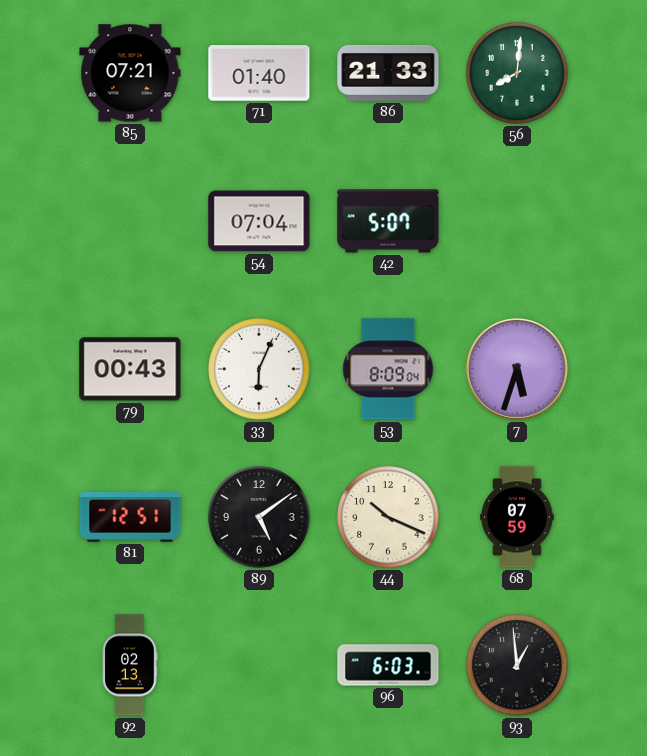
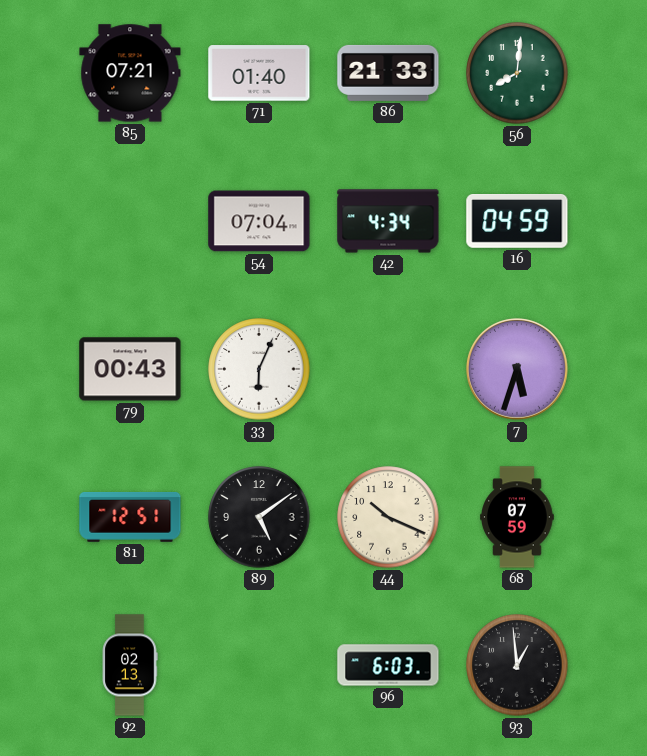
42: 5:07 -> 4:34 (388, 221)
16: none -> 04:59 (517, 222)
53: 8:09 -> none (388, 369)
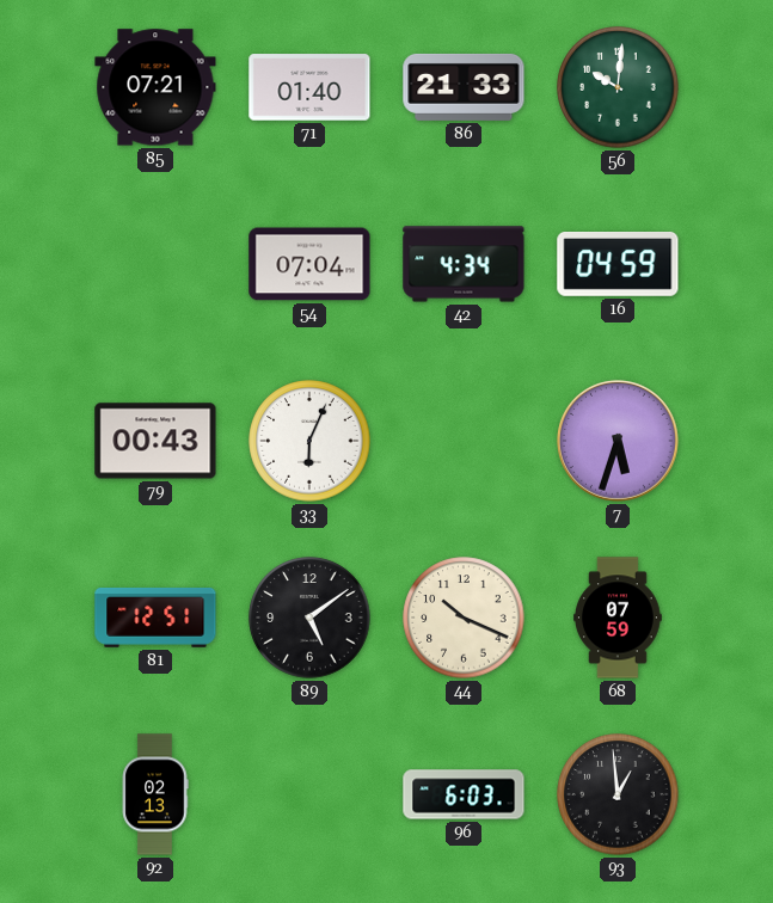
56: 8:01 -> 10:01 (618, 87)
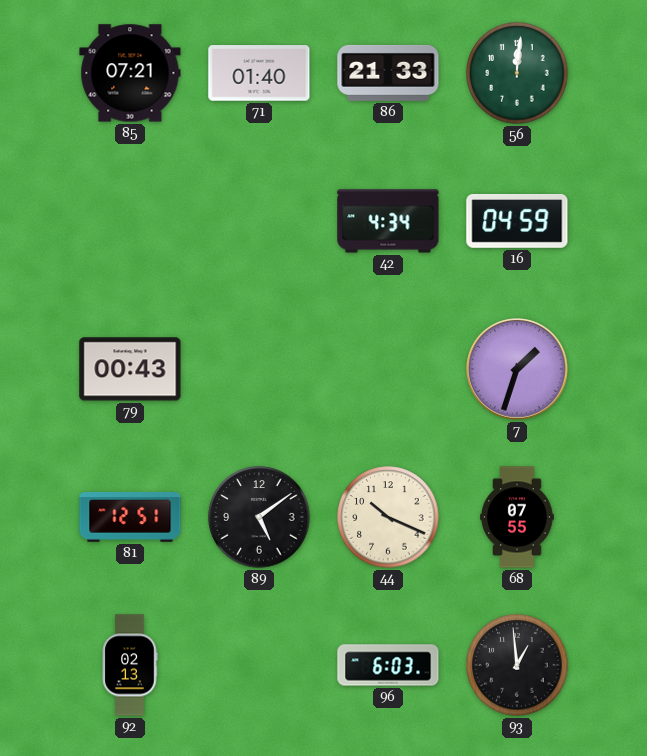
56: 10:01 -> 12:01 (517, 73)
54: 07:04 -> none (309, 264)
33: 6:04 -> none (309, 441)
7: 5:33 -> 1:33 (517, 369)
68: 07:59 -> 07:55 (517, 517)
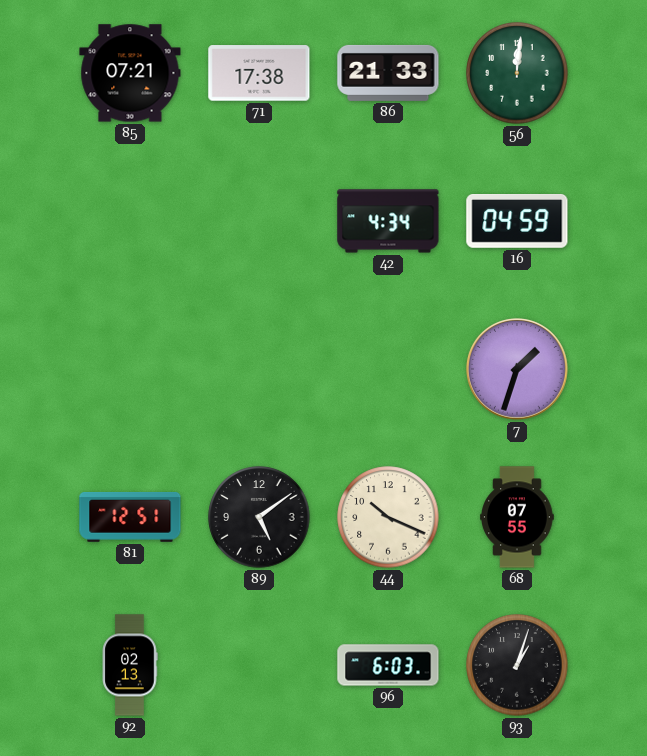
71: 01:40 -> 17:38 (259, 73)
79: 00:43 -> none (130, 369)
93: 12:59 -> 1:03 (517, 665)
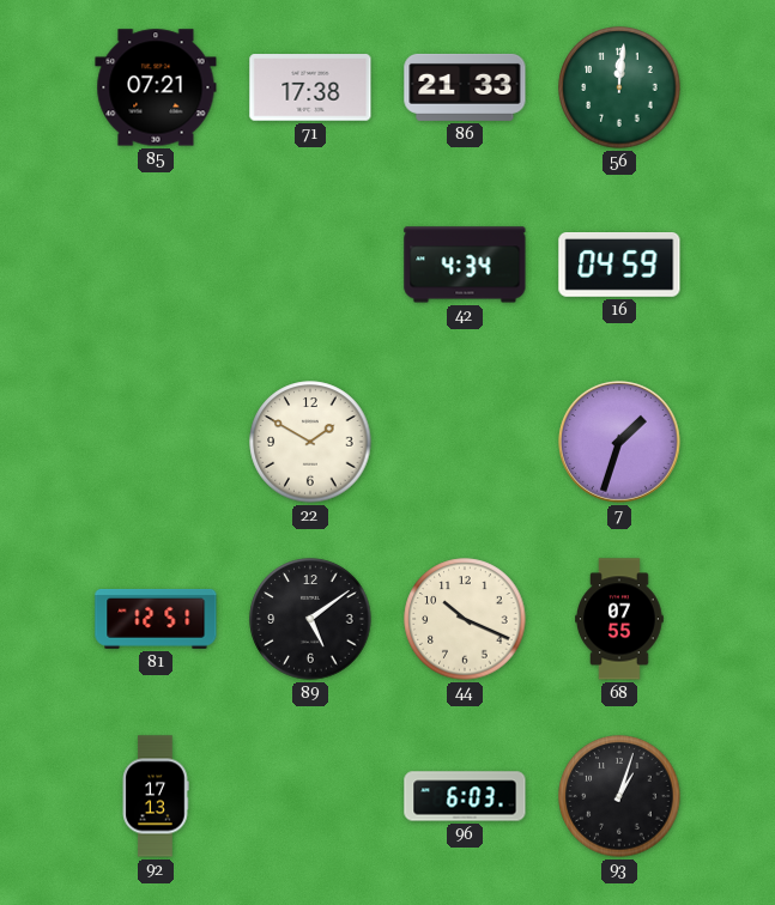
22: none -> 1:50 (310, 442)
92: 02:13 -> 17:13 (156, 796)
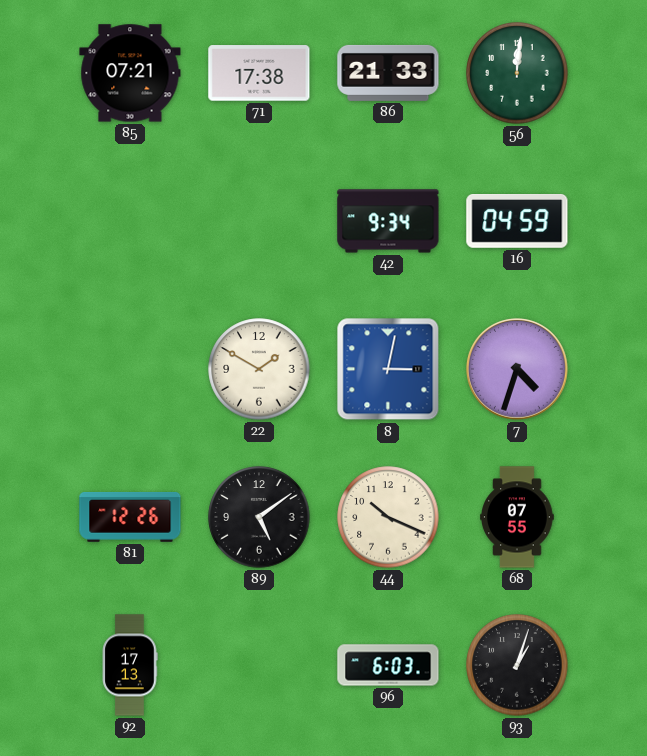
42: 4:34 -> 9:34 (388, 221)
8: none -> 3:02 (388, 369)
7: 1:33 -> 4:33 (517, 369)
81: 12:51 -> 12:26 (130, 517)
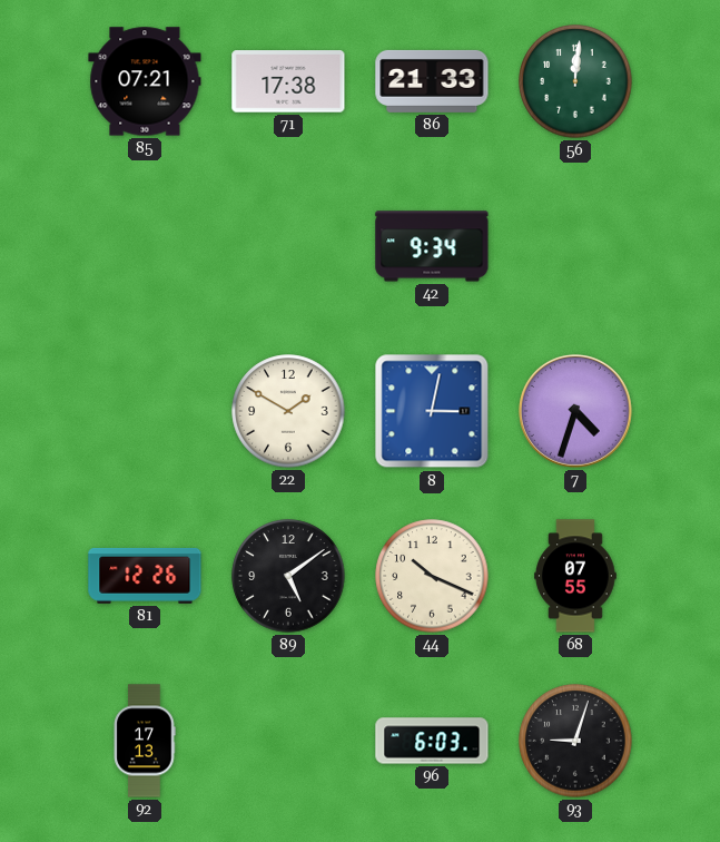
16: 04:59 -> none (517, 222)
93: 1:03 -> 9:03 (575, 741)
